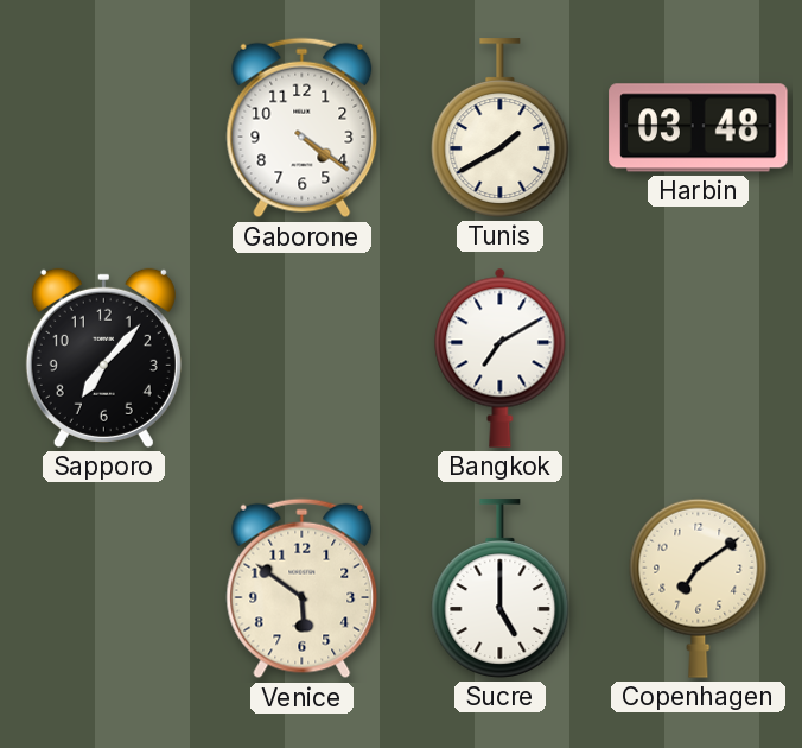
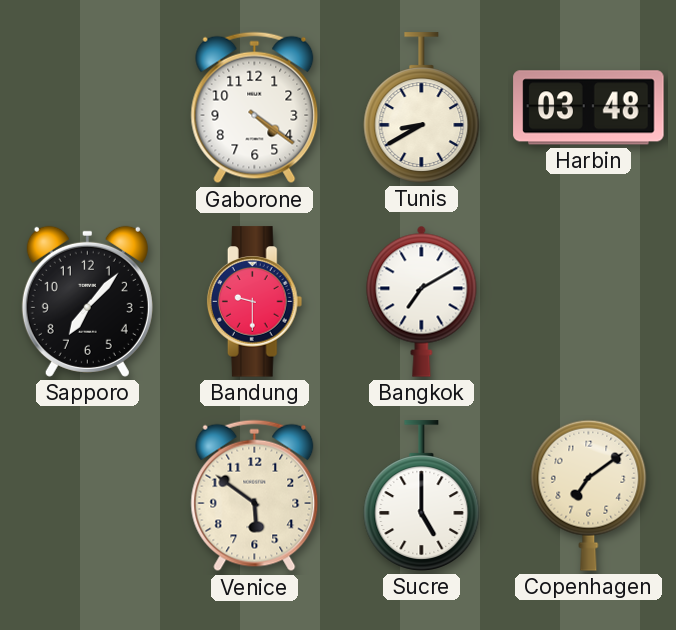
Tunis: 1:40 -> 8:40 (422, 108)
Bandung: none -> 9:30 (255, 302)
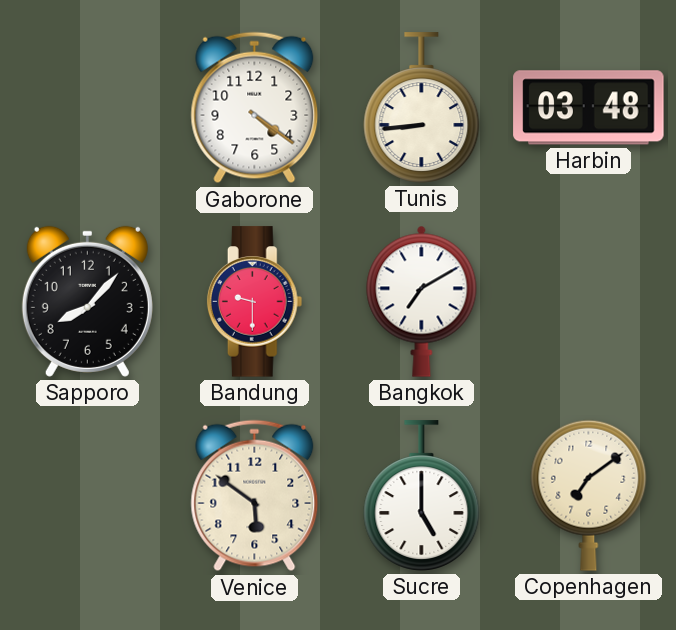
Tunis: 8:40 -> 8:44 (422, 108)
Sapporo: 7:07 -> 8:07 (87, 301)
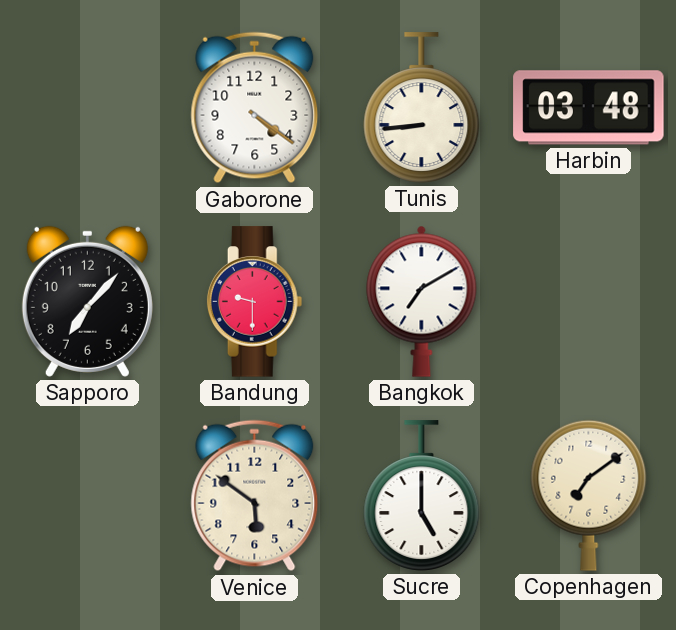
Sapporo: 8:07 -> 7:07 (87, 301)
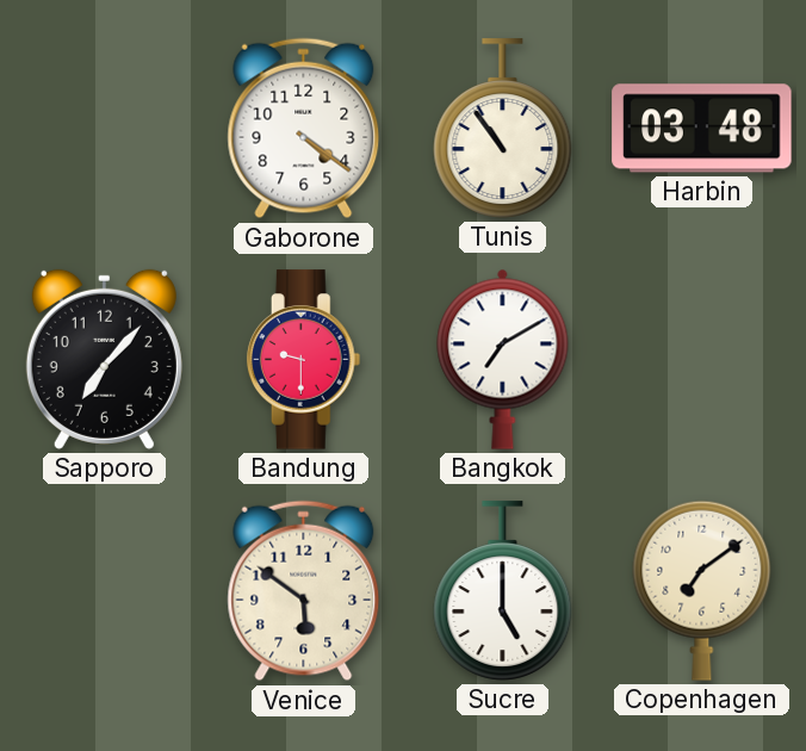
Tunis: 8:44 -> 10:54 (503, 129)
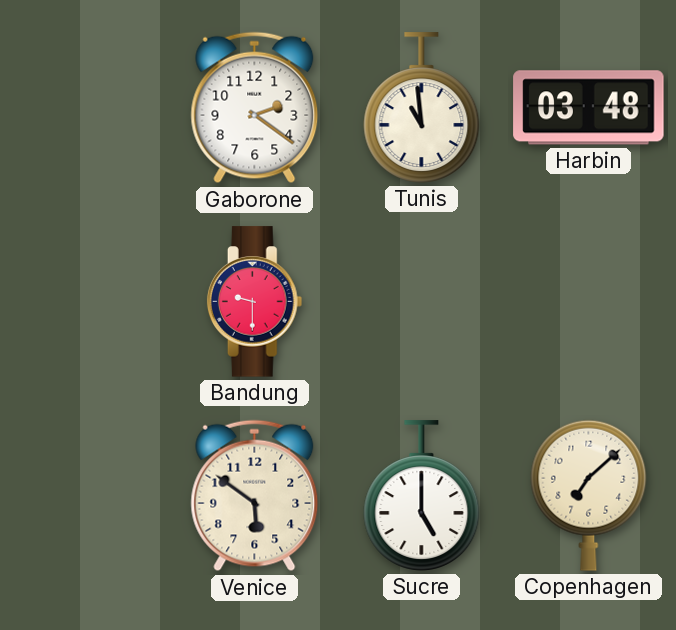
Gaborone: 4:21 -> 2:21 (255, 108)
Tunis: 10:54 -> 10:59 (422, 108)
Sapporo: 7:07 -> none (104, 359)
Bangkok: 7:10 -> none (503, 359)
Copenhagen: 7:09 -> 7:08 (589, 495)
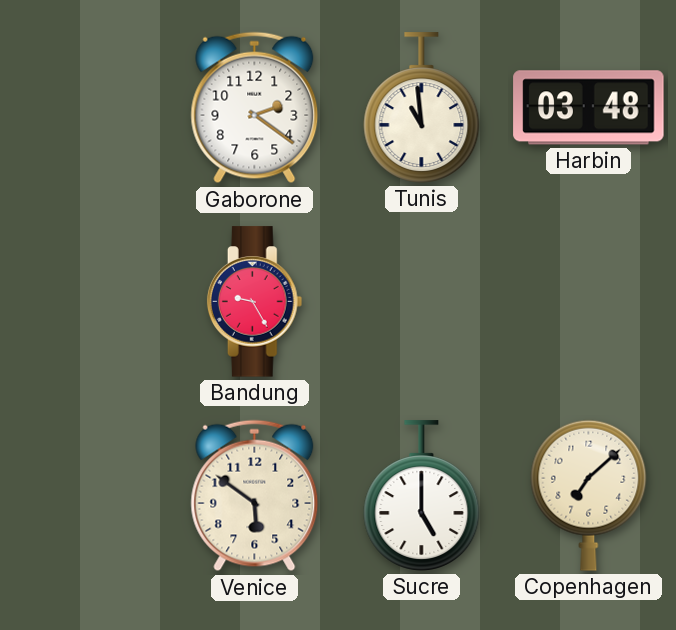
Bandung: 9:30 -> 9:25 (255, 302)
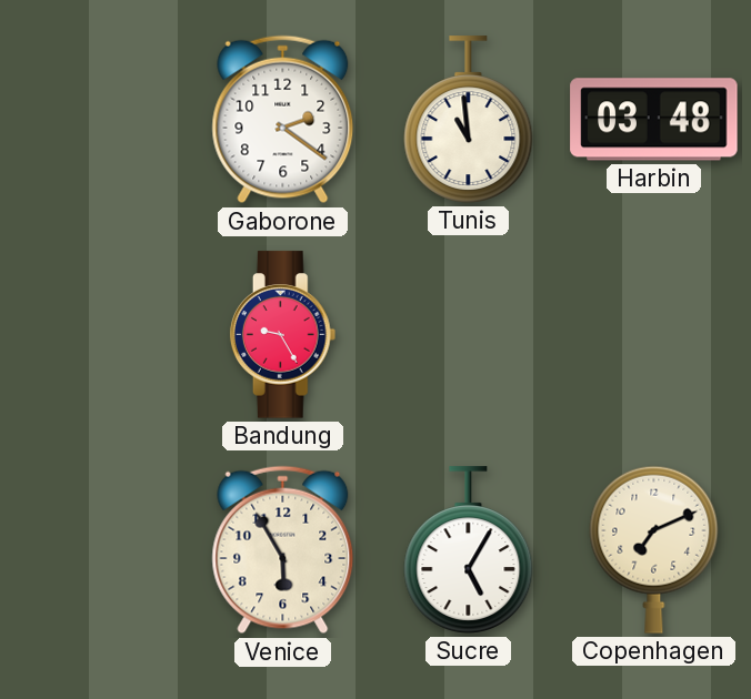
Venice: 5:51 -> 5:55 (283, 550)
Sucre: 5:00 -> 5:05 (469, 550)
Copenhagen: 7:08 -> 7:11 (654, 549)
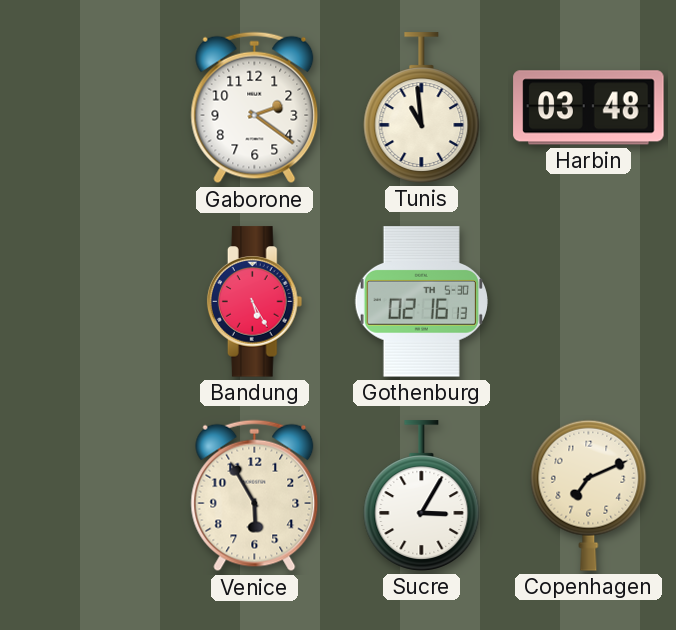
Bandung: 9:25 -> 5:25 (255, 302)
Gothenburg: none -> 02:16 (421, 302)
Sucre: 5:05 -> 3:05 (422, 496)
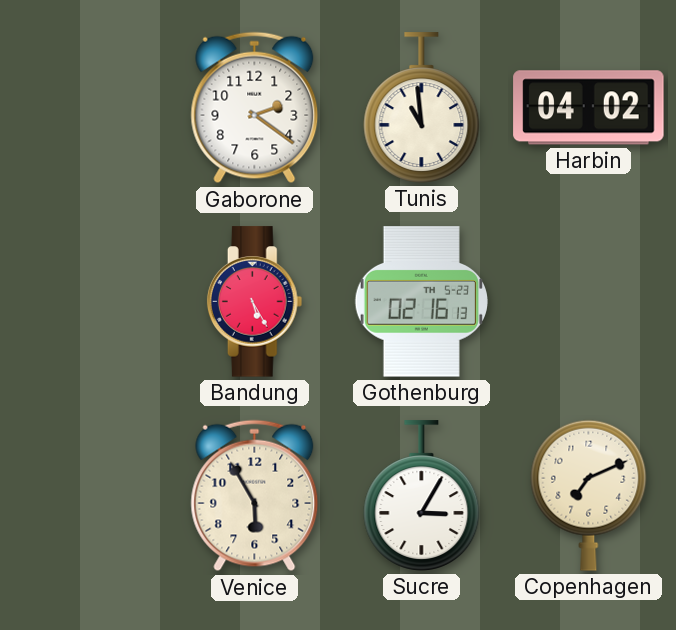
Harbin: 03:48 -> 04:02 (589, 108)
Gothenburg date: TH 5-30 -> TH 5-23 (421, 302)
